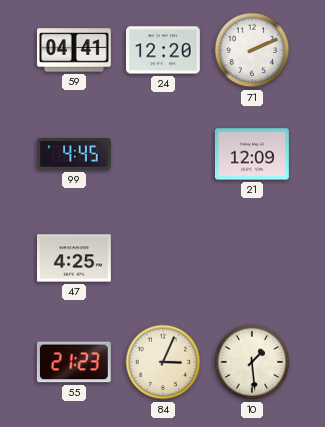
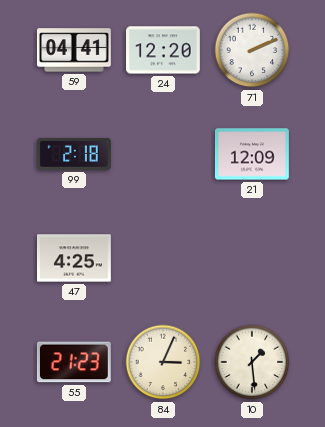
99: 4:45 -> 2:18 (74, 154)
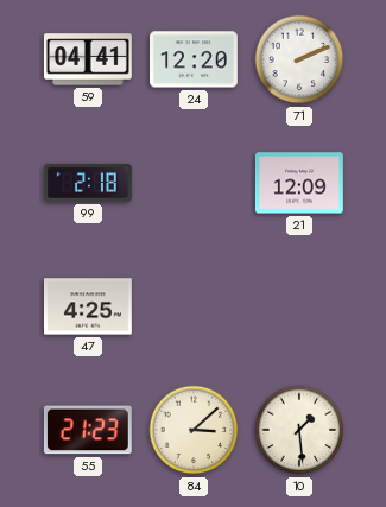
84: 3:04 -> 3:08 (194, 430)
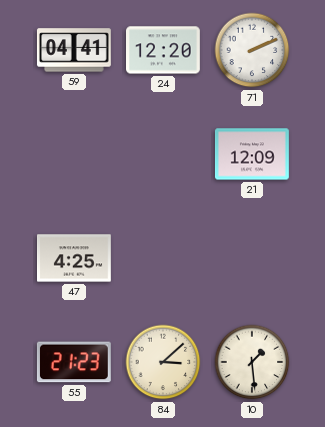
99: 2:18 -> none (88, 183)
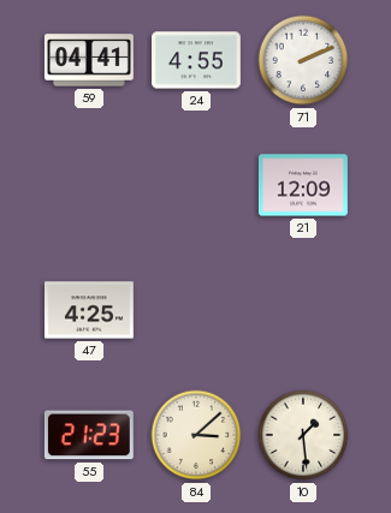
24: 12:20 -> 4:55 (197, 60)
